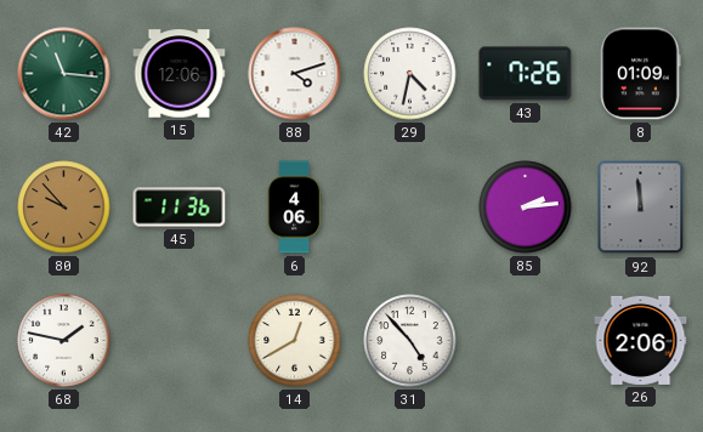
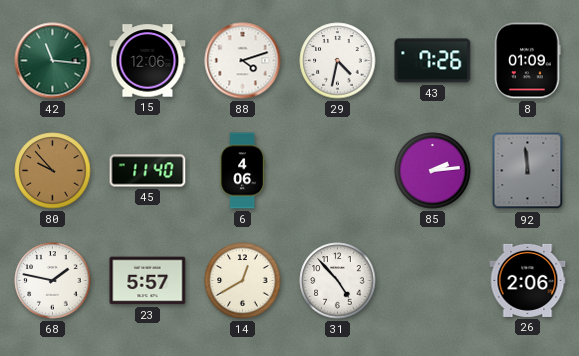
45: 11:36 -> 11:40 (148, 171)
23: none -> 5:57 (148, 281)
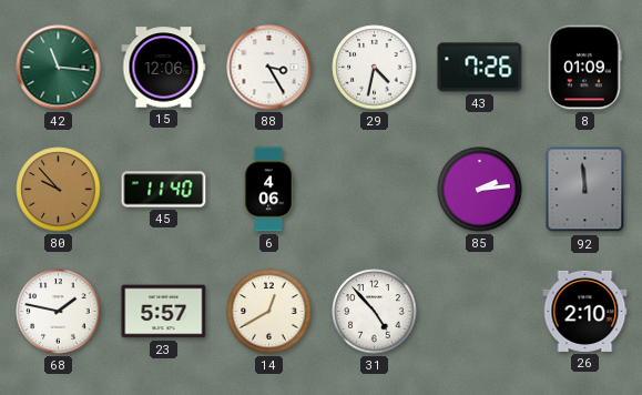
88: 4:12 -> 3:25 (269, 68)
26: 2:06 -> 2:10 (585, 311)
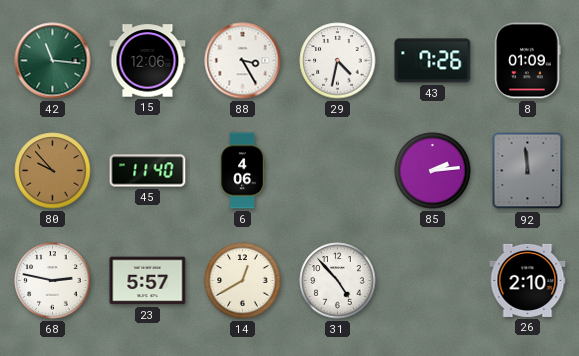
68: 1:47 -> 2:47 (53, 281)
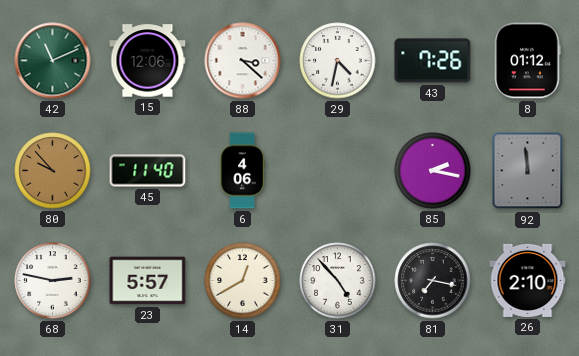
42: 11:16 -> 11:11 (53, 61)
88: 3:25 -> 3:22 (243, 61)
8: 01:09 -> 01:12 (527, 61)
85: 2:14 -> 2:17 (433, 171)
81: none -> 7:17 (433, 281)
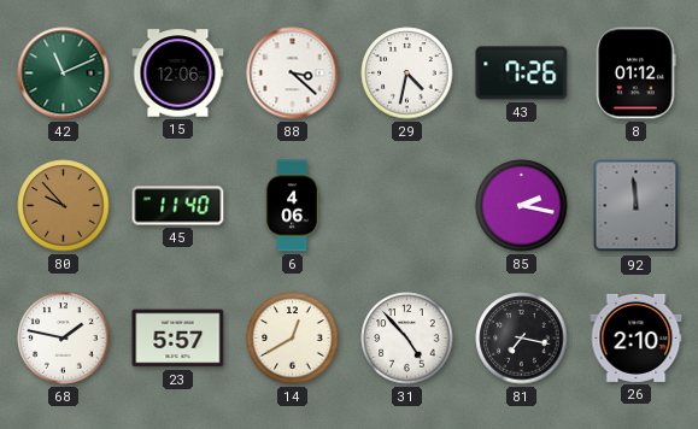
68: 2:47 -> 1:47 (64, 339)
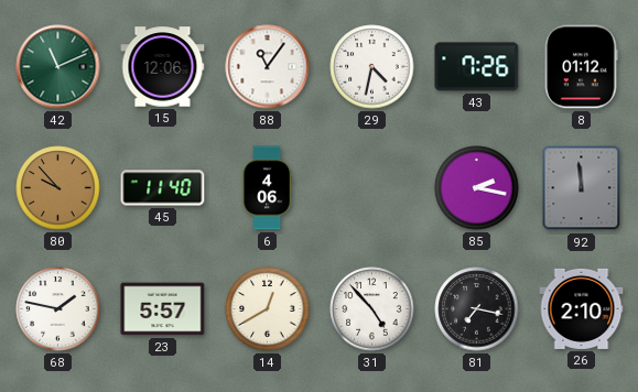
88: 3:22 -> 11:06 (268, 67)
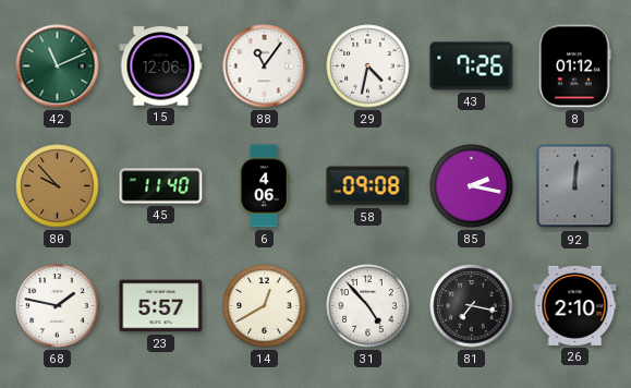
58: none -> 09:08 (368, 186)
92: 11:59 -> 12:01 (575, 186)
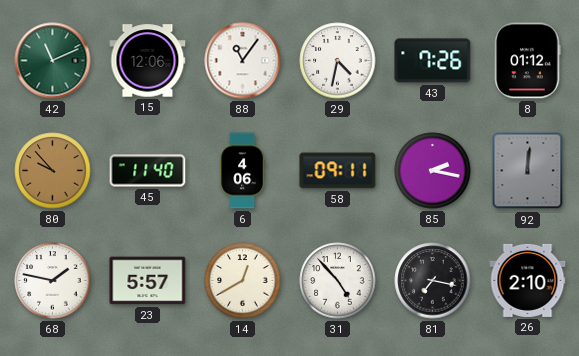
58: 09:08 -> 09:11 (338, 171)
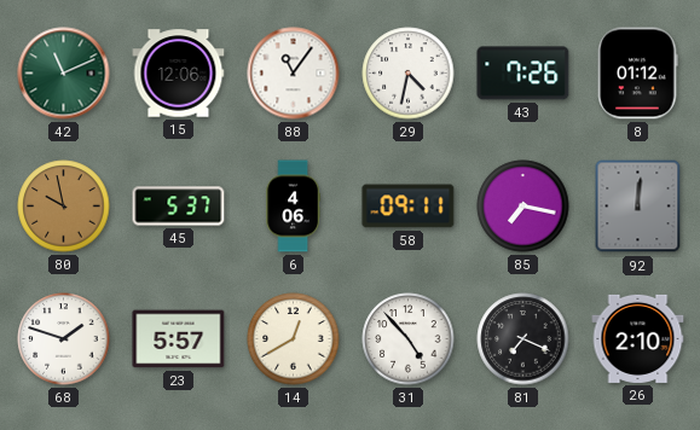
80: 9:53 -> 9:58 (64, 207)
45: 11:40 -> 5:37 (179, 207)
85: 2:17 -> 7:17 (523, 207)
68: 1:47 -> 1:48 (64, 339)
81: 7:17 -> 7:19 (523, 339)
